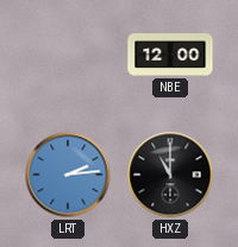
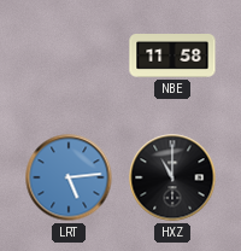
NBE: 12:00 -> 11:58 (172, 57)
LRT: 2:14 -> 5:14 (69, 177)
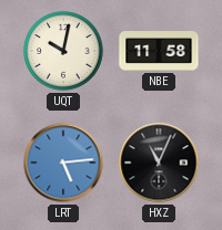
UQT: none -> 10:02 (63, 51)
HXZ: 11:00 -> 11:04 (159, 163)
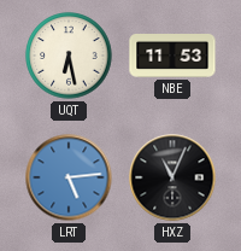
UQT: 10:02 -> 6:28 (69, 56)
NBE: 11:58 -> 11:53 (172, 57)
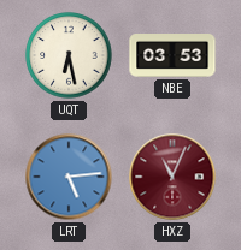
NBE: 11:53 -> 03:53 (172, 56)
HXZ dial: black -> burgundy (172, 177)
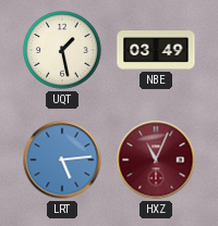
UQT: 6:28 -> 1:28 (62, 50)
NBE: 03:53 -> 03:49 (156, 51)
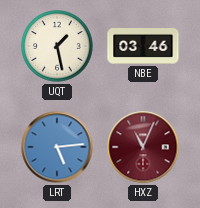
NBE: 03:49 -> 03:46 (143, 47)
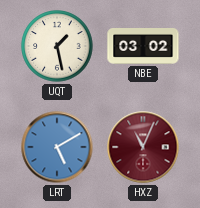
NBE: 03:46 -> 03:02 (143, 47)
LRT: 5:14 -> 5:10 (57, 147)
